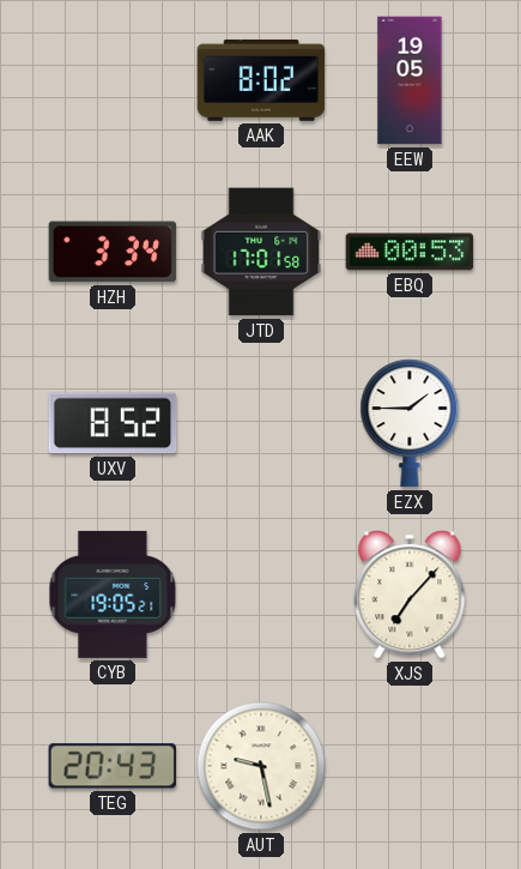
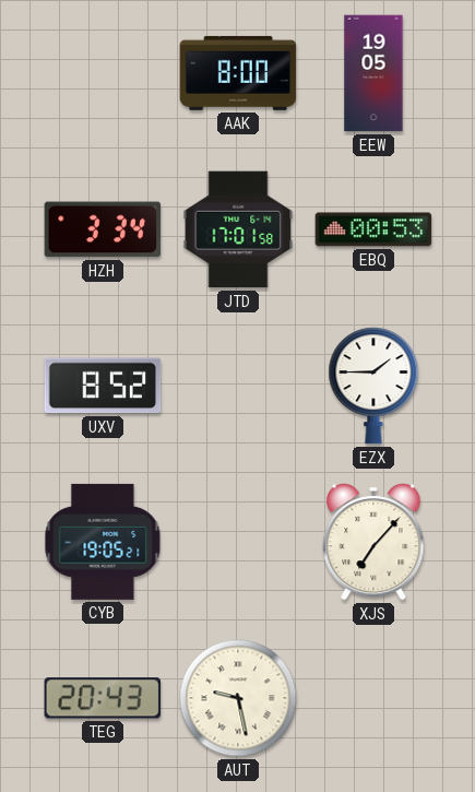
AAK: 8:02 -> 8:00 (238, 73)
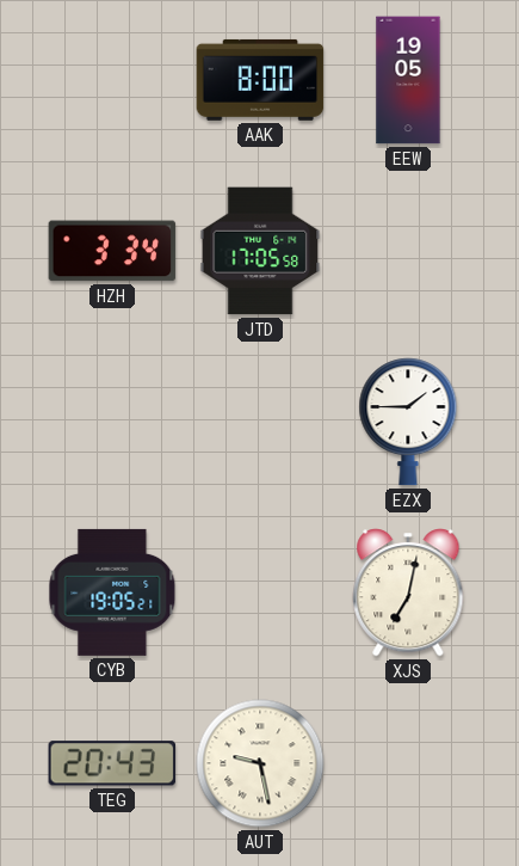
JTD: 17:01 -> 17:05 (260, 251)
EBQ: 00:53 -> none (373, 229)
UXV: 8:52 -> none (103, 386)
XJS: 7:07 -> 7:02 (408, 594)
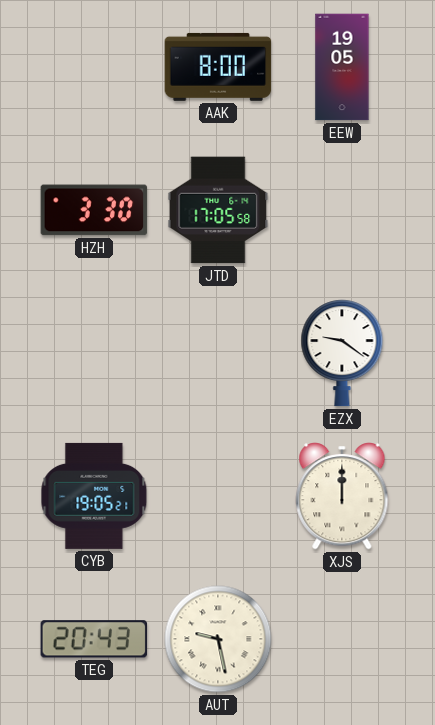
HZH: 3:34 -> 3:30 (94, 210)
EZX: 1:45 -> 9:21 (342, 353)
XJS: 7:02 -> 12:00 (342, 497)
